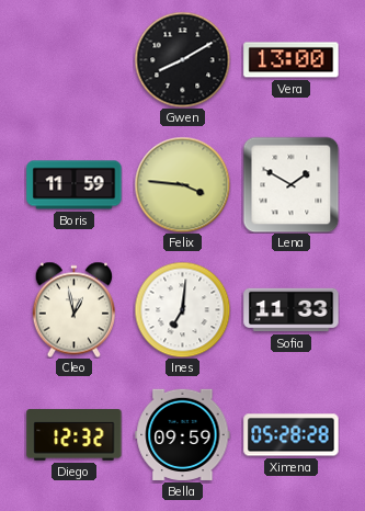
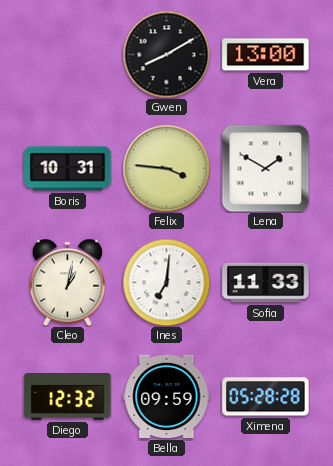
Boris: 11:59 -> 10:31 (68, 169)
Cleo: 12:58 -> 1:02 (67, 282)
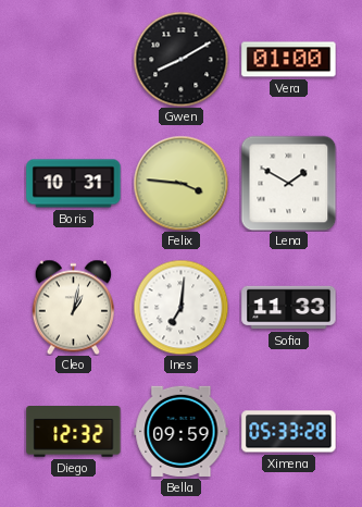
Vera: 13:00 -> 01:00 (289, 60)
Ximena: 05:28 -> 05:33 (289, 432)
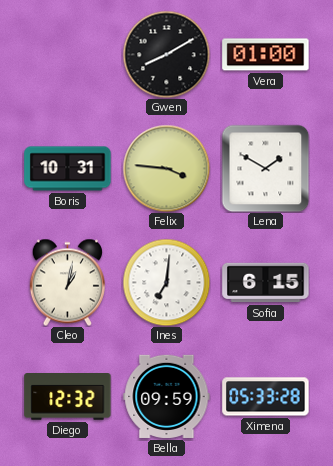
Sofia: 11:33 -> 6:15 (266, 283)
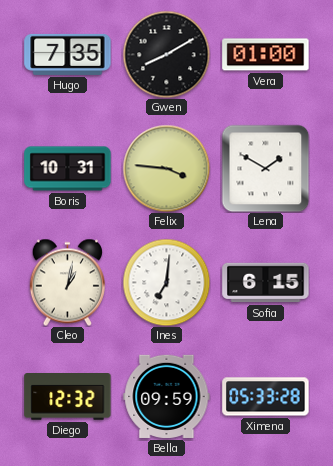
Hugo: none -> 7:35 (68, 54)
